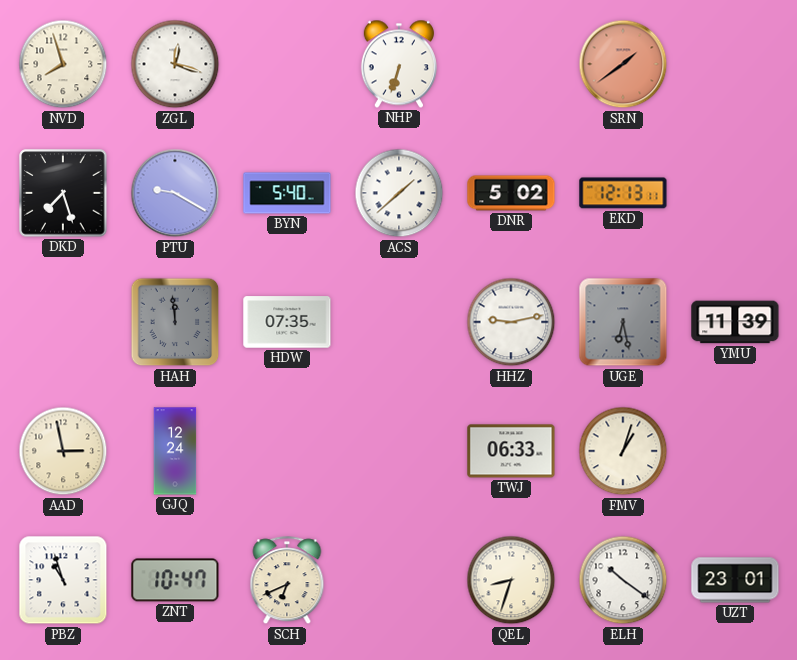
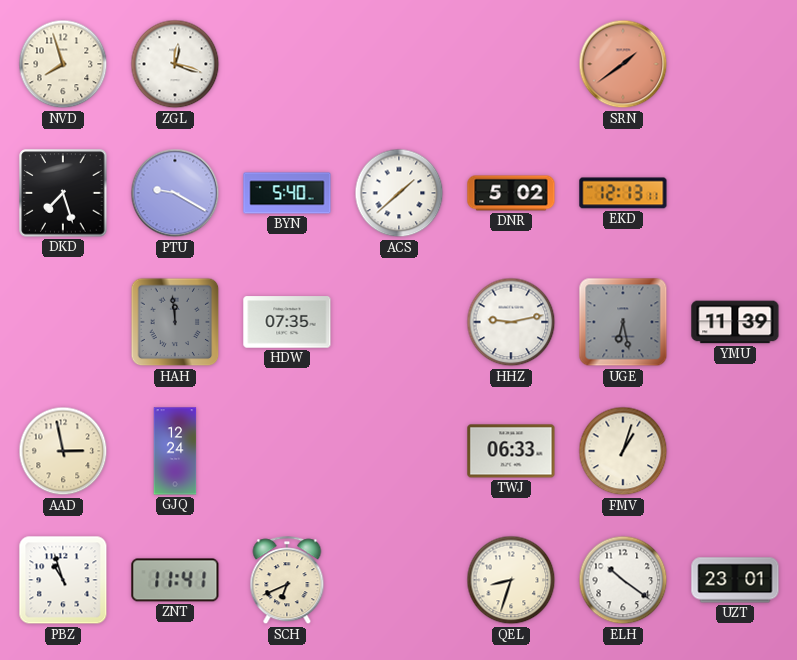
NHP: 6:33 -> none (399, 64)
ZNT: 10:47 -> 11:41 (175, 580)
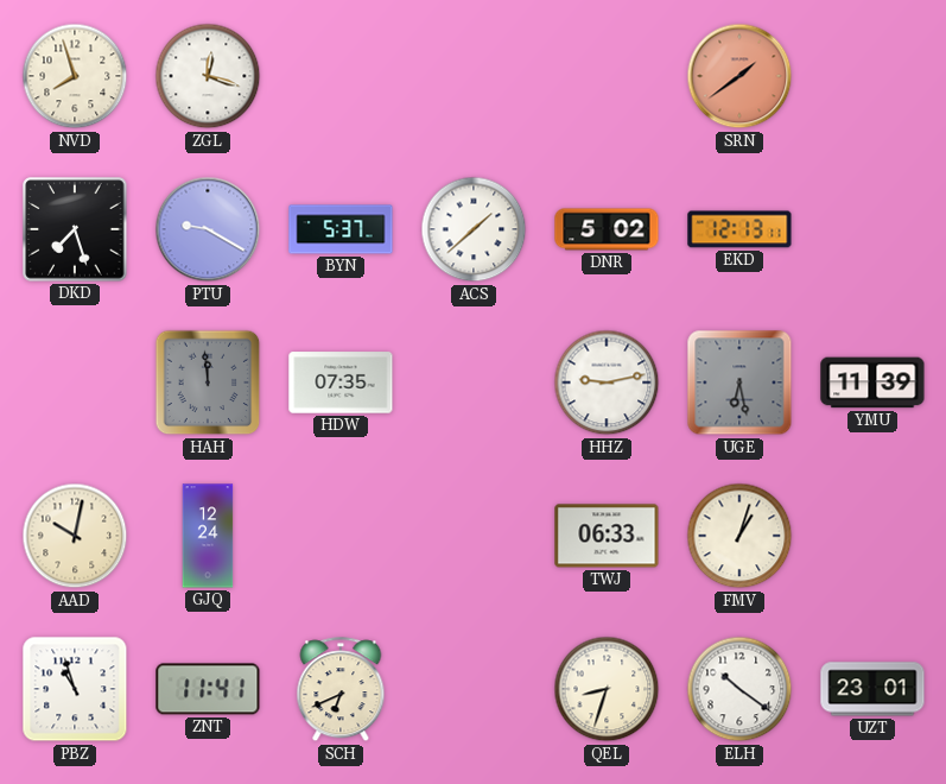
BYN: 5:40 -> 5:37 (341, 229)
AAD: 2:58 -> 10:02 (75, 536)
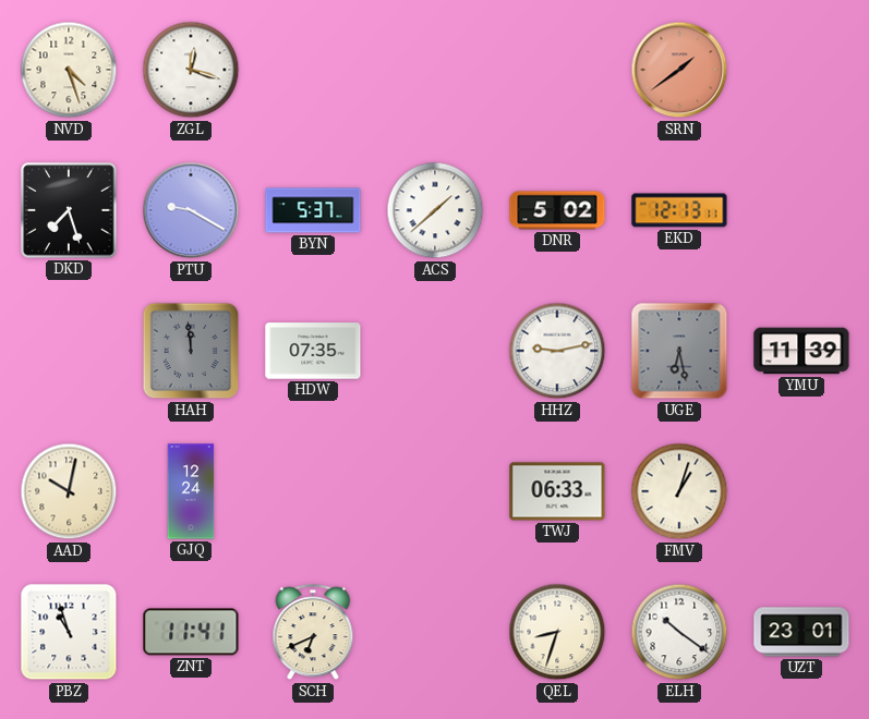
NVD: 7:57 -> 4:27 (69, 70)
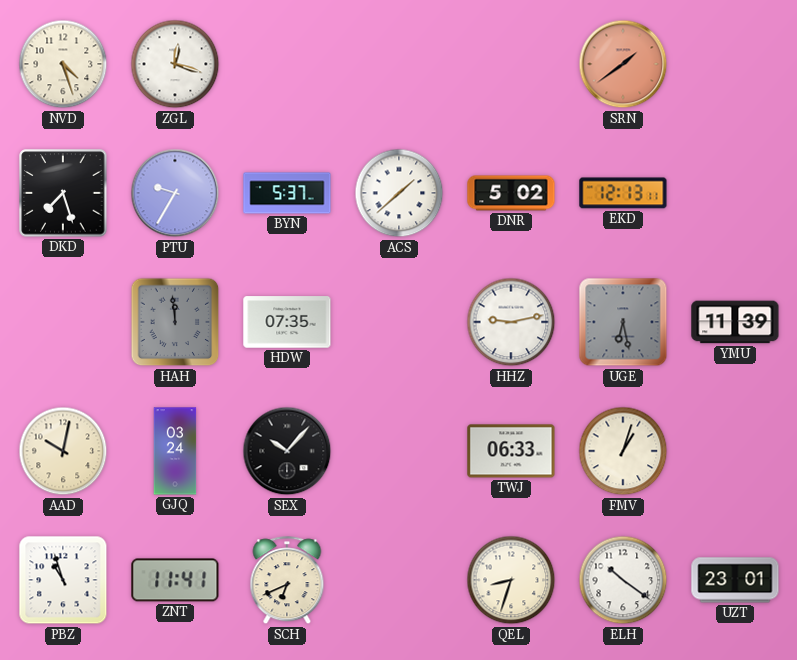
PTU: 9:20 -> 9:35 (175, 193)
GJQ: 12:24 -> 03:24 (175, 451)
SEX: none -> 10:07 (287, 451)
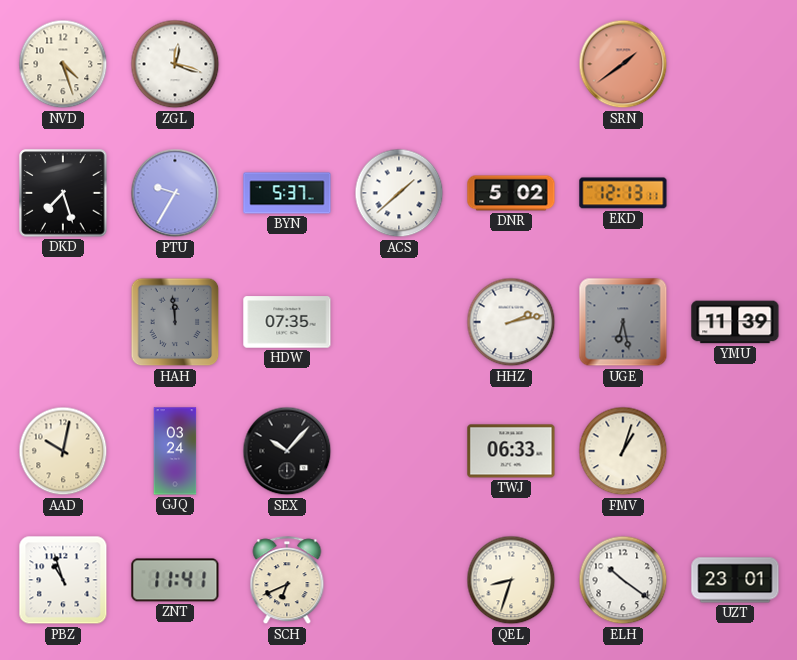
HHZ: 9:13 -> 2:13 (511, 322)
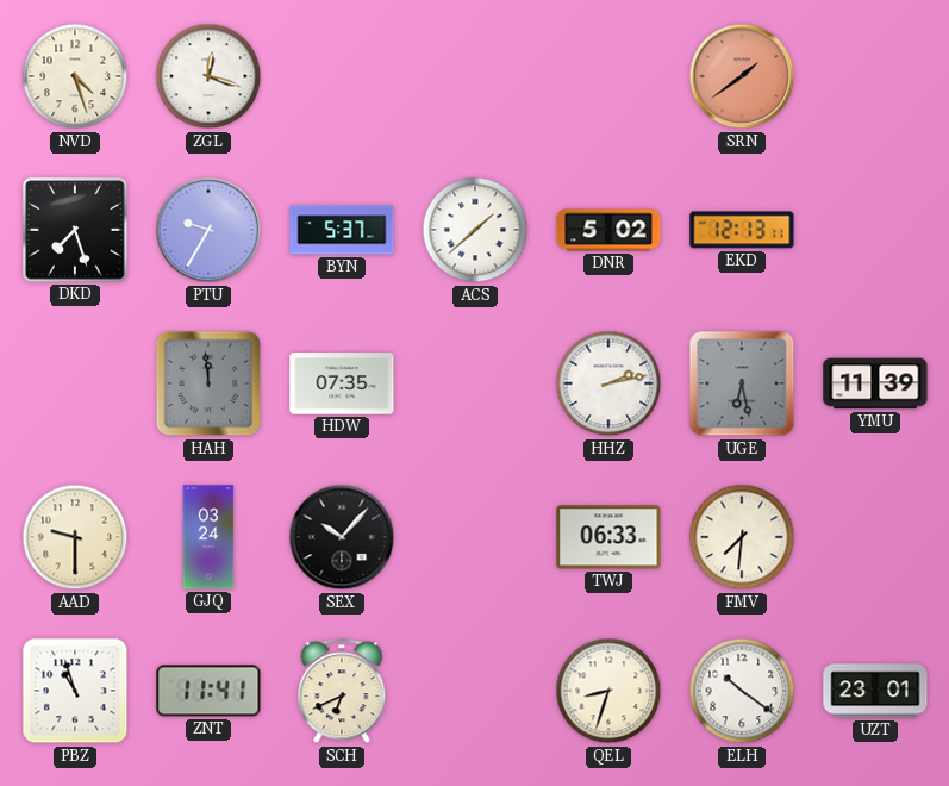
AAD: 10:02 -> 9:30 (75, 537)
FMV: 1:03 -> 7:31 (742, 537)
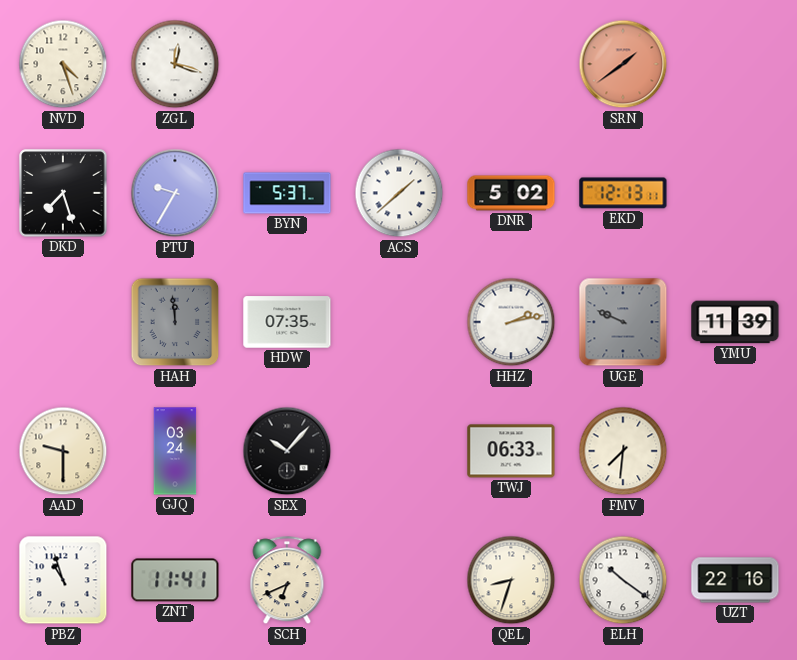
UGE: 6:28 -> 9:49 (623, 322)
UZT: 23:01 -> 22:16 (735, 580)
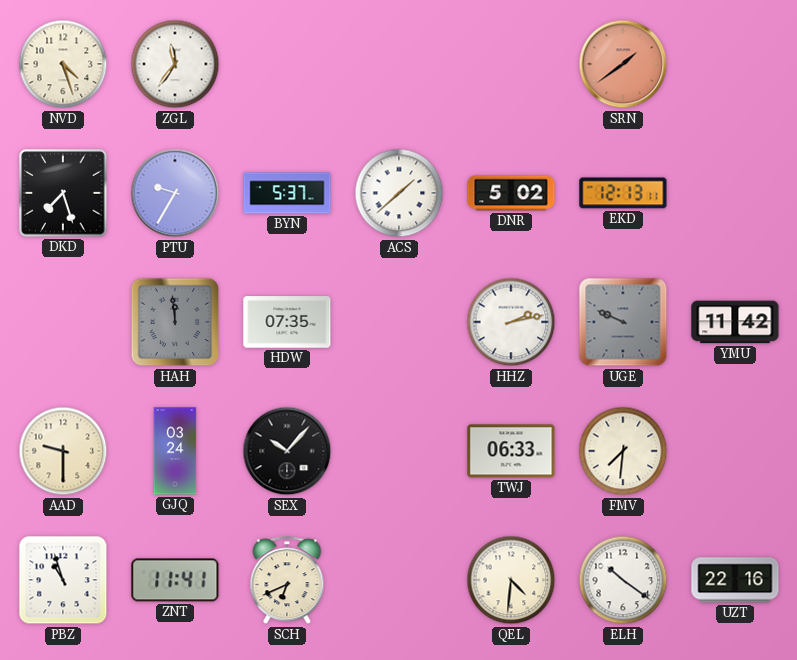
ZGL: 12:18 -> 11:36 (175, 64)
YMU: 11:39 -> 11:42 (735, 322)
QEL: 8:33 -> 4:31 (511, 580)
